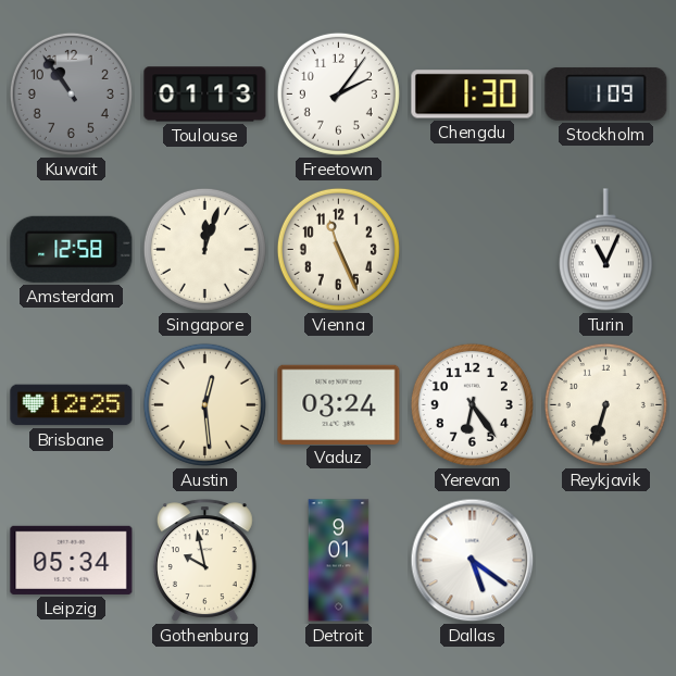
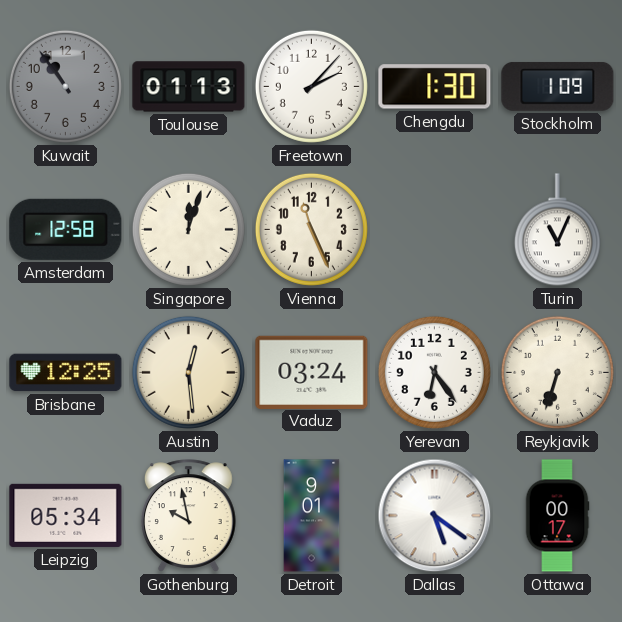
Freetown: 2:06 -> 2:07 (311, 86)
Ottawa: none -> 00:17 (557, 516)
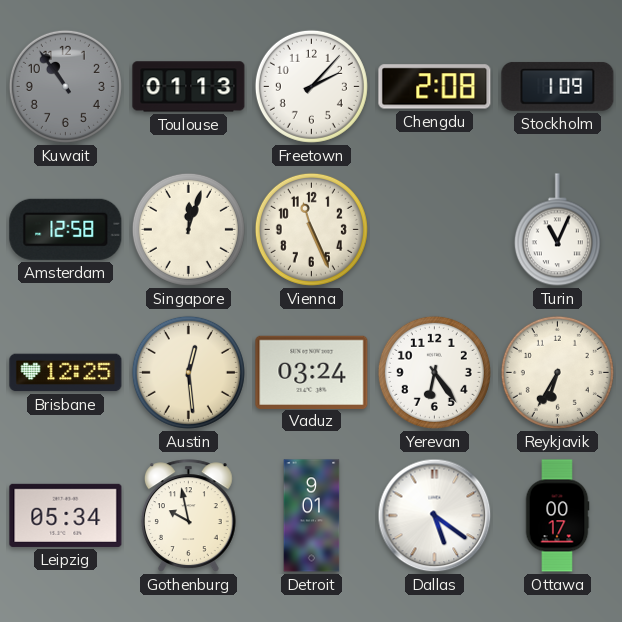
Chengdu: 1:30 -> 2:08 (435, 87)
Reykjavik: 6:33 -> 6:35 (557, 372)
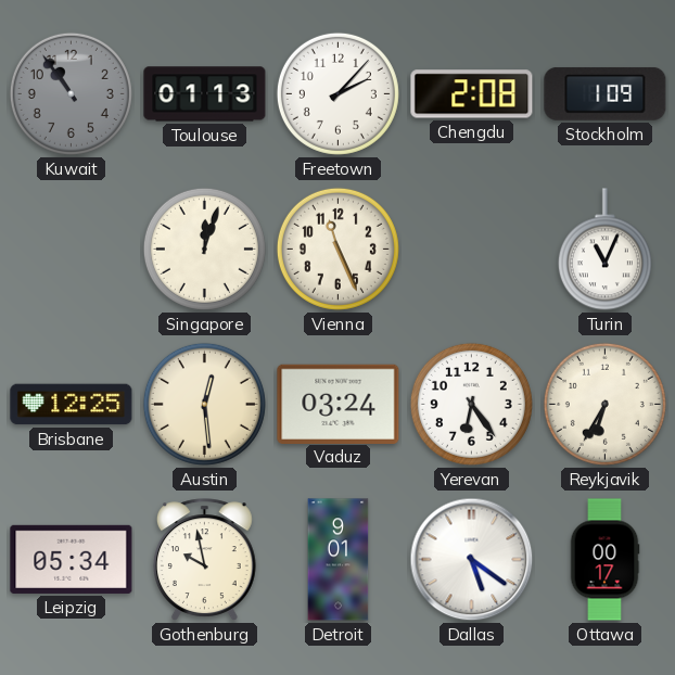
Amsterdam: 12:58 -> none (66, 229)
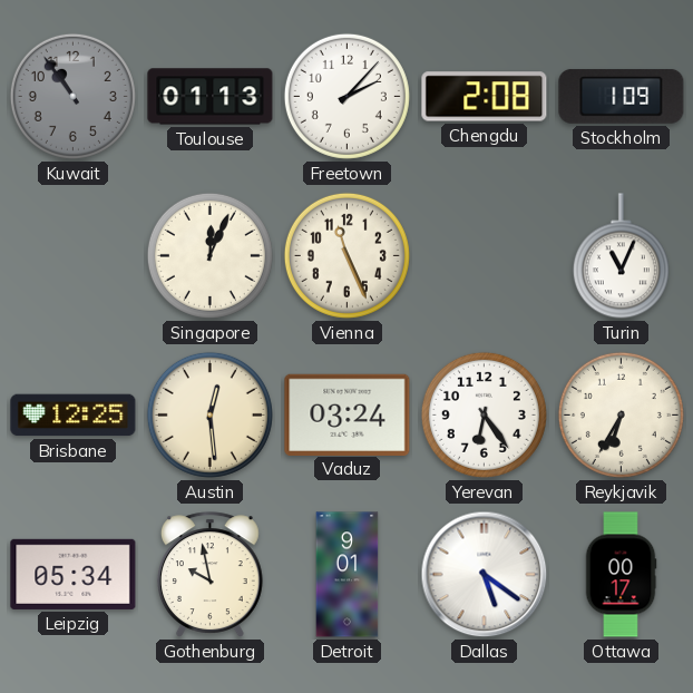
Singapore: 12:03 -> 12:04 (209, 255)
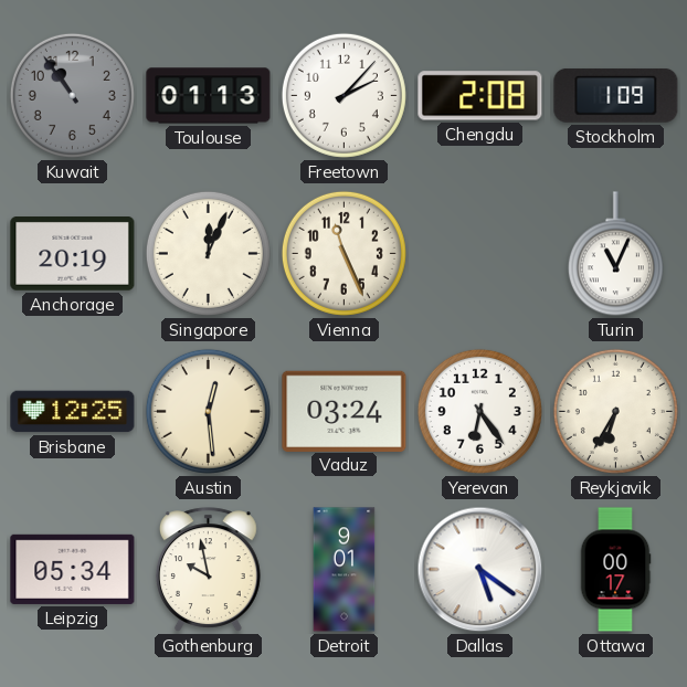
Anchorage: none -> 20:19 (73, 254)
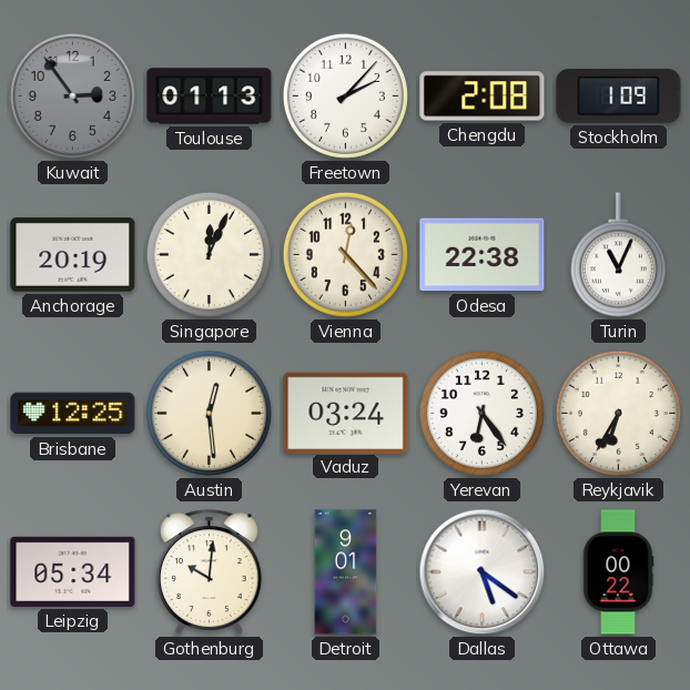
Kuwait: 10:54 -> 2:54 (72, 95)
Vienna: 11:26 -> 12:23 (345, 254)
Odesa: none -> 22:38 (483, 255)
Gothenburg: 9:58 -> 10:01 (209, 572)
Ottawa: 00:17 -> 00:22 (618, 572)
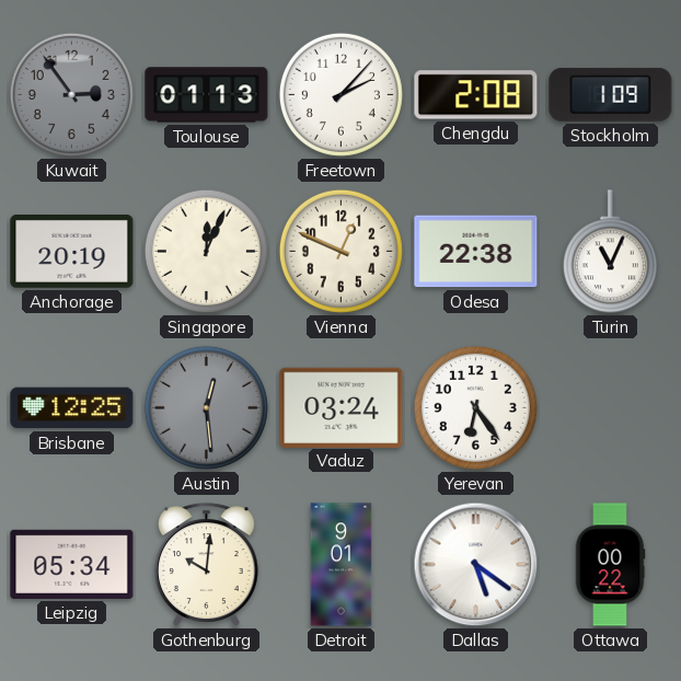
Vienna: 12:23 -> 12:49 (340, 251)
Austin dial: cream -> grey (206, 407)
Reykjavik: 6:35 -> none (618, 413)
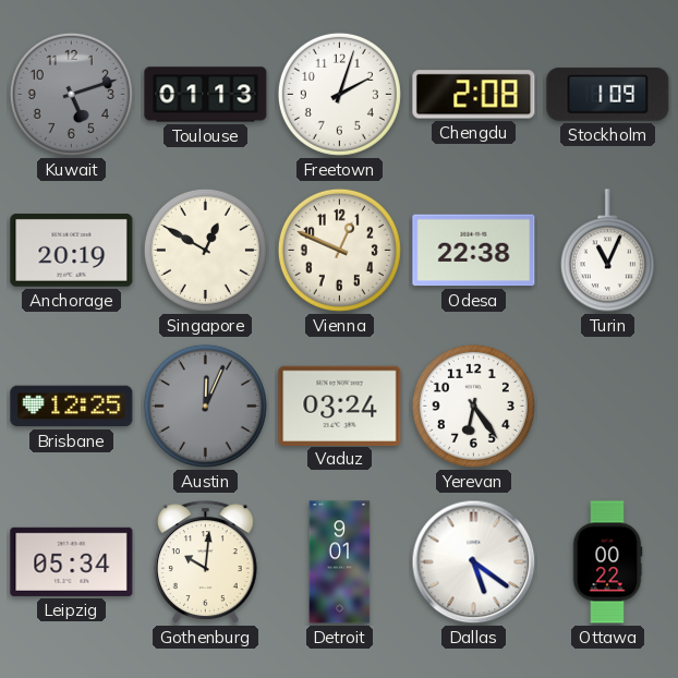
Kuwait: 2:54 -> 5:12 (71, 94)
Freetown: 2:07 -> 2:03 (339, 94)
Singapore: 12:04 -> 12:50 (205, 250)
Austin: 12:29 -> 12:04 (205, 405)
